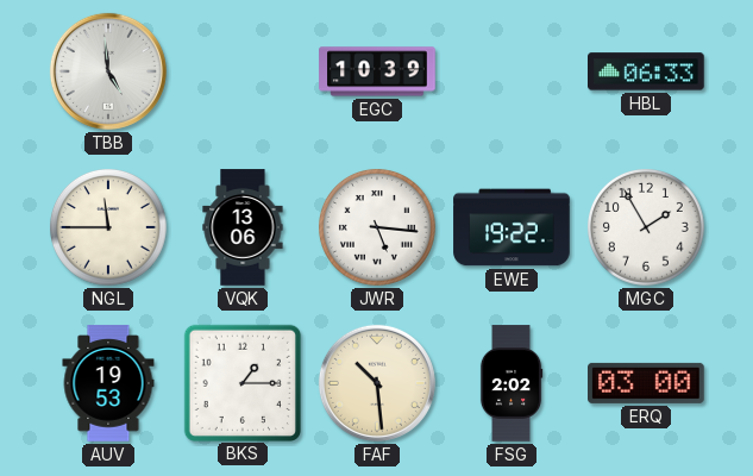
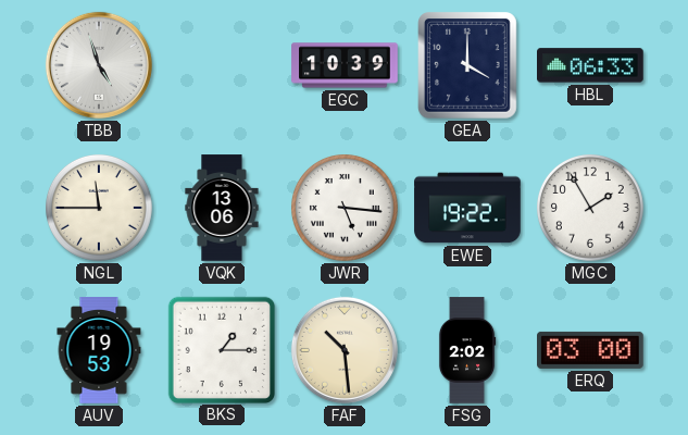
TBB: 4:59 -> 4:57 (99, 65)
GEA: none -> 4:00 (468, 66)
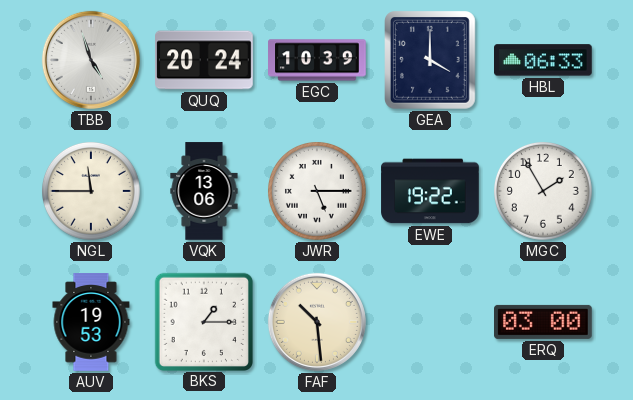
QUQ: none -> 20:24 (204, 60)
JWR: 5:16 -> 5:15 (317, 191)
FSG: 2:02 -> none (467, 350)
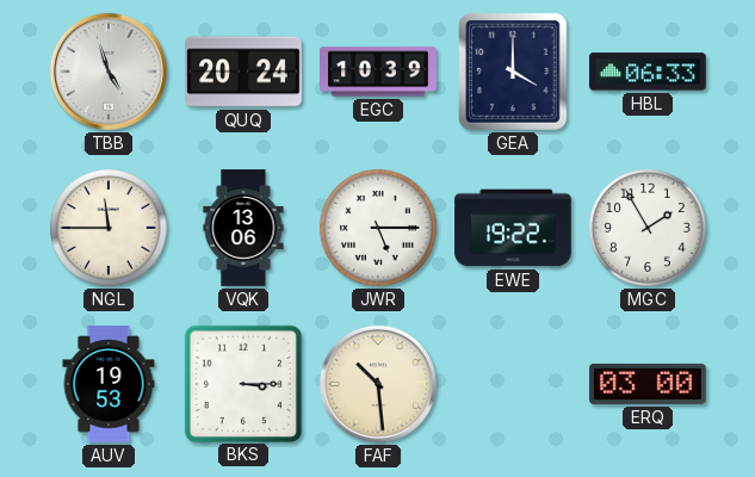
BKS: 1:15 -> 3:15 (242, 383)
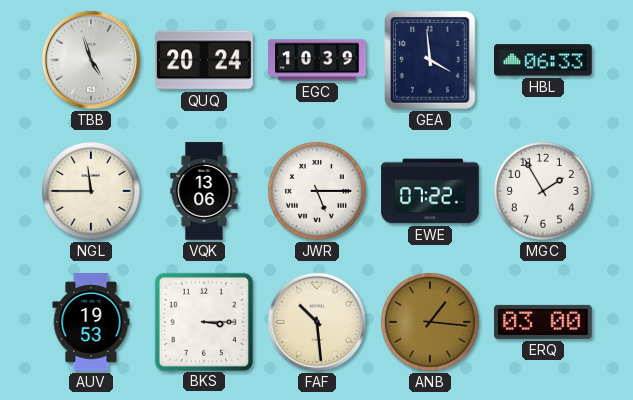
GEA: 4:00 -> 3:59 (431, 61)
EWE: 19:22 -> 07:22 (430, 191)
ANB: none -> 1:16 (430, 322)
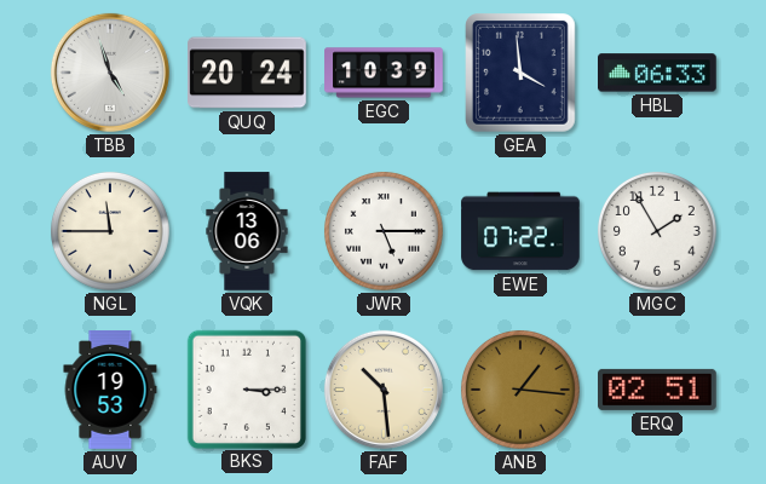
ERQ: 03:00 -> 02:51 (658, 390)
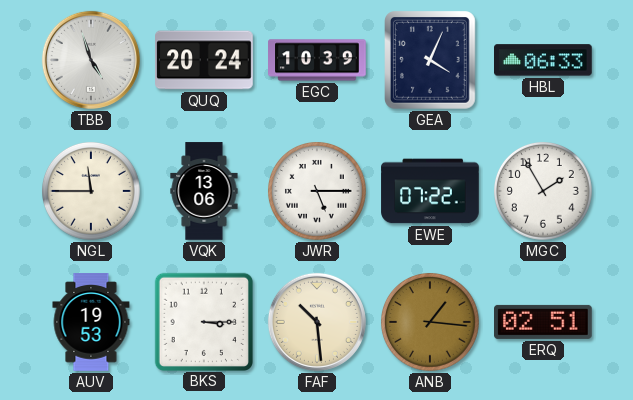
GEA: 3:59 -> 4:04 (431, 61)
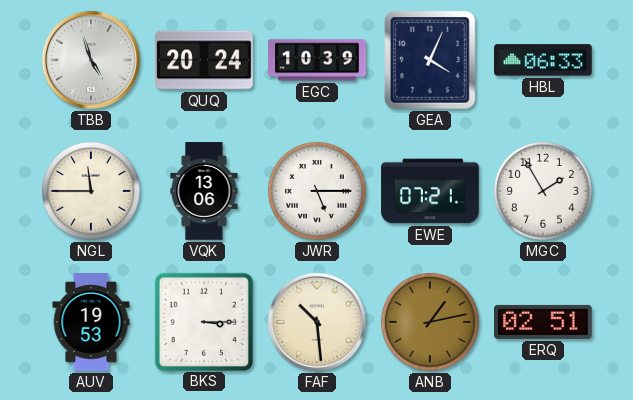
EWE: 07:22 -> 07:21 (430, 191)
ANB: 1:16 -> 1:13 (430, 322)
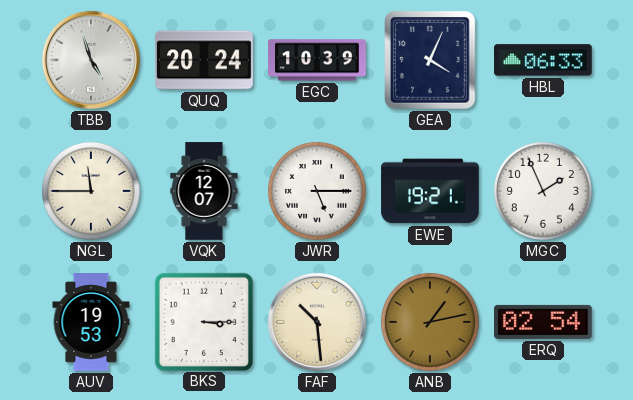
VQK: 13:06 -> 12:07 (204, 191)
EWE: 07:21 -> 19:21 (430, 191)
MGC: 1:55 -> 1:56 (543, 191)
ERQ: 02:51 -> 02:54 (544, 322)
